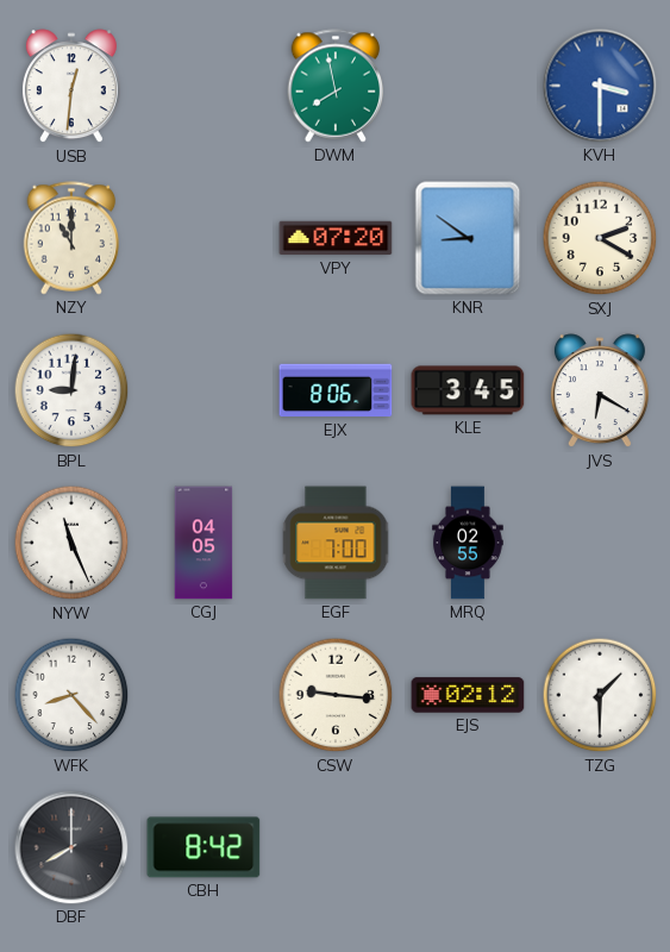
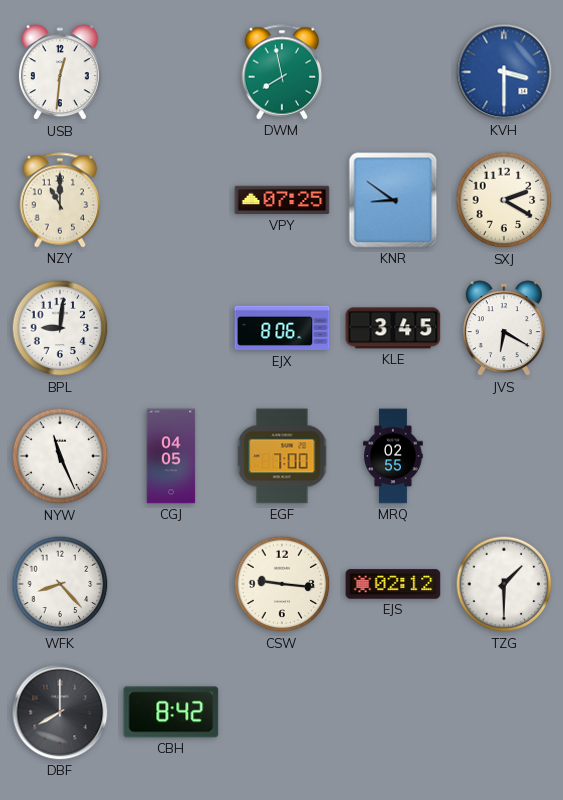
VPY: 07:20 -> 07:25 (282, 200)
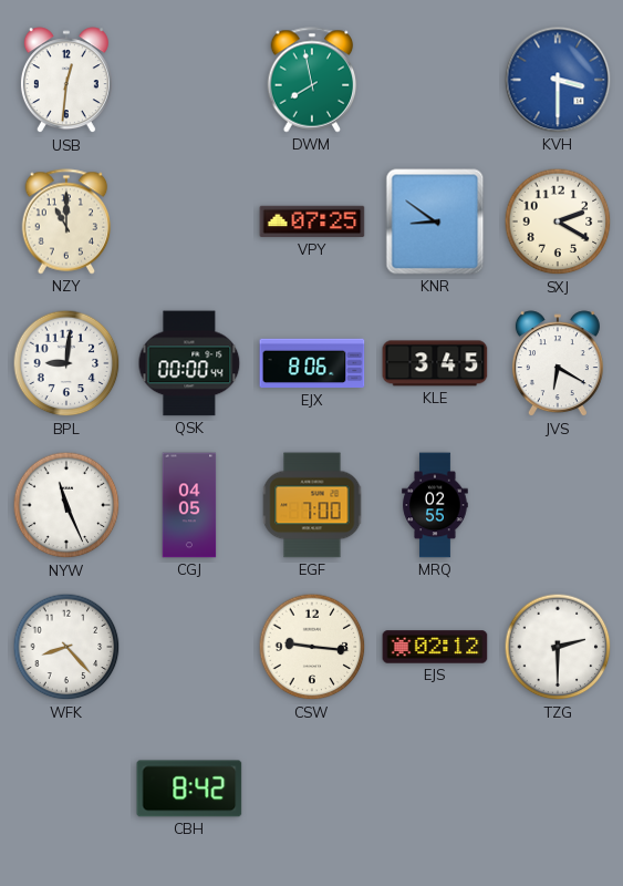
QSK: none -> 00:00 (189, 363)
TZG: 1:30 -> 2:30 (558, 647)
DBF: 8:00 -> none (60, 712)
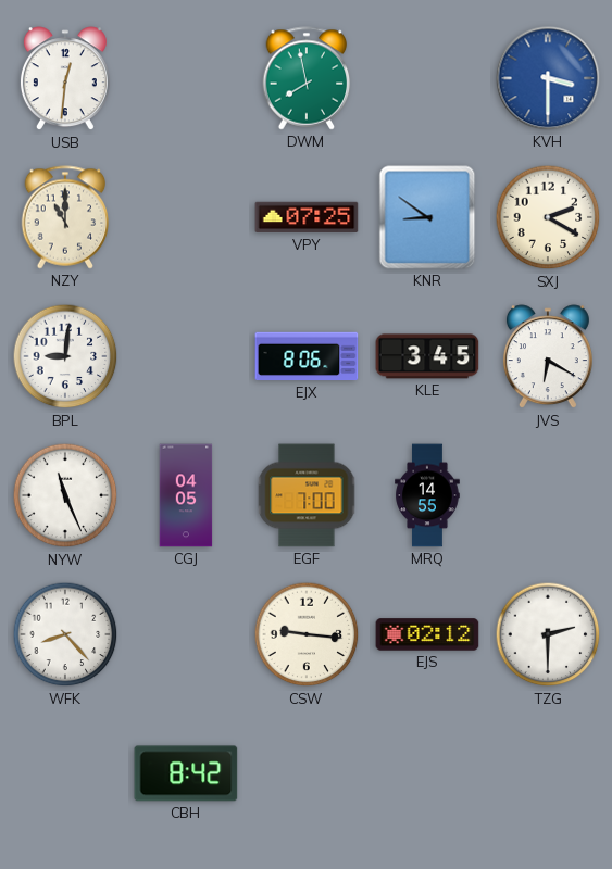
QSK: 00:00 -> none (189, 363)
MRQ: 02:55 -> 14:55 (427, 495)
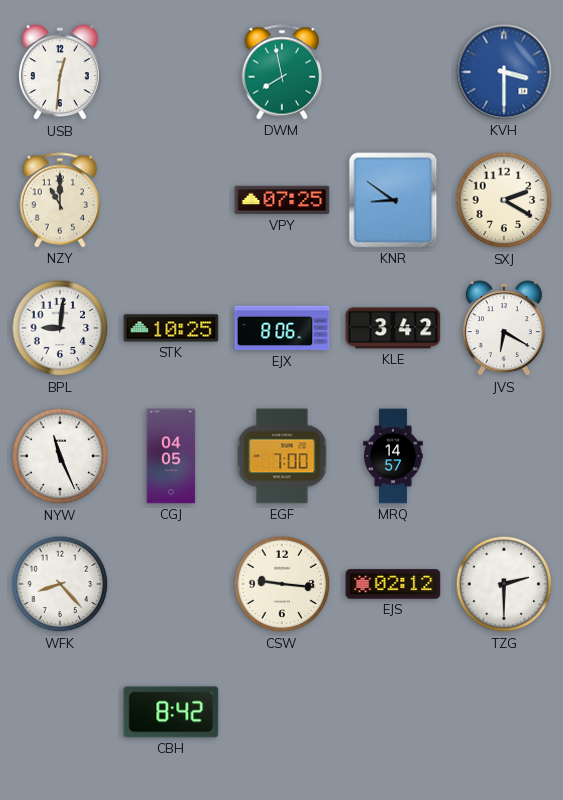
STK: none -> 10:25 (171, 328)
KLE: 3:45 -> 3:42 (393, 328)
MRQ: 14:55 -> 14:57 (393, 456)
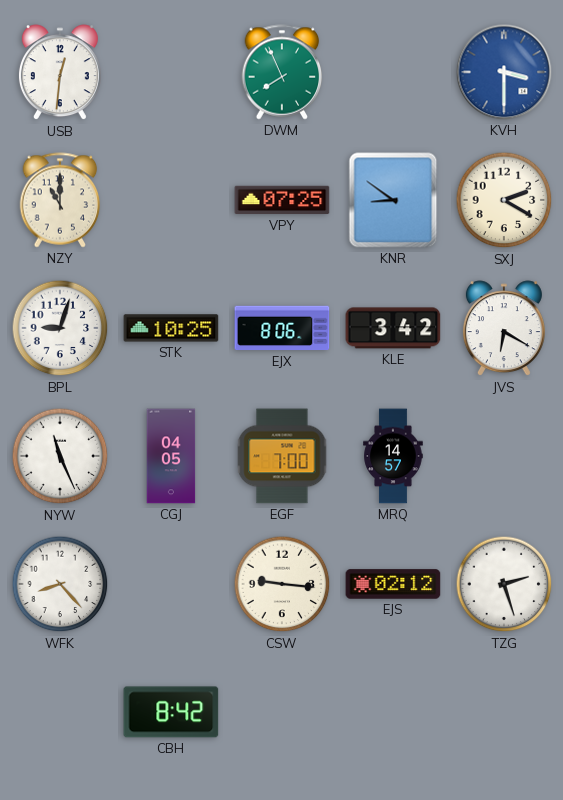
DWM: 7:58 -> 7:56 (282, 72)
BPL: 9:01 -> 9:03 (60, 328)
TZG: 2:30 -> 2:27 (504, 584)
